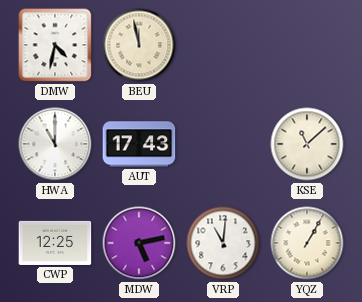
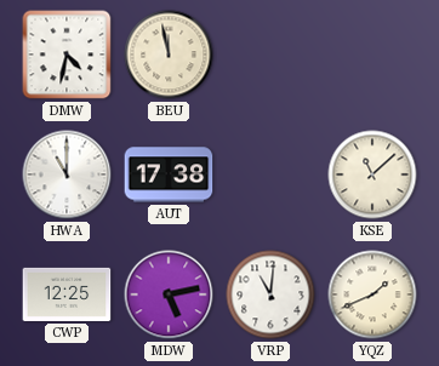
AUT: 17:43 -> 17:38 (169, 175)
YQZ: 1:05 -> 1:41 (372, 294)
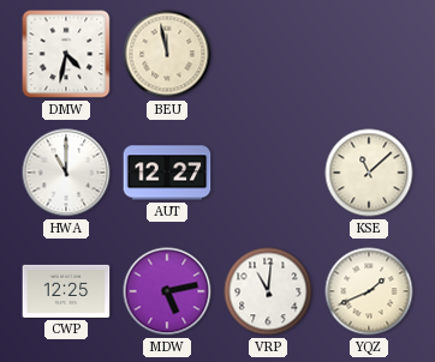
AUT: 17:38 -> 12:27 (167, 173)
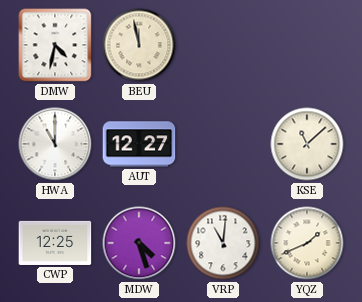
MDW: 5:13 -> 4:27 (139, 243)
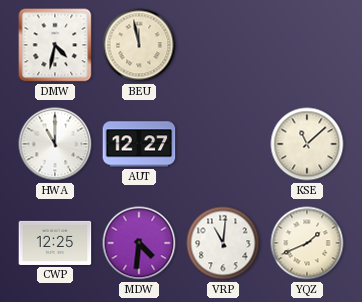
MDW: 4:27 -> 4:31 (139, 243)
